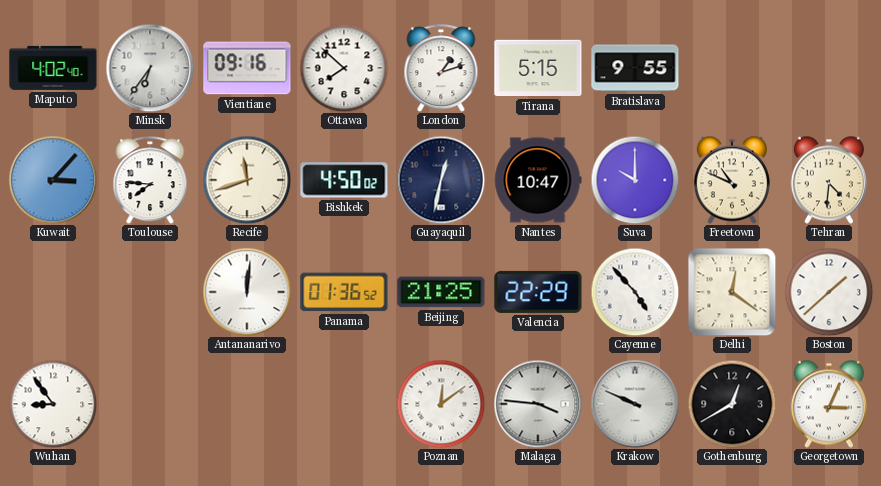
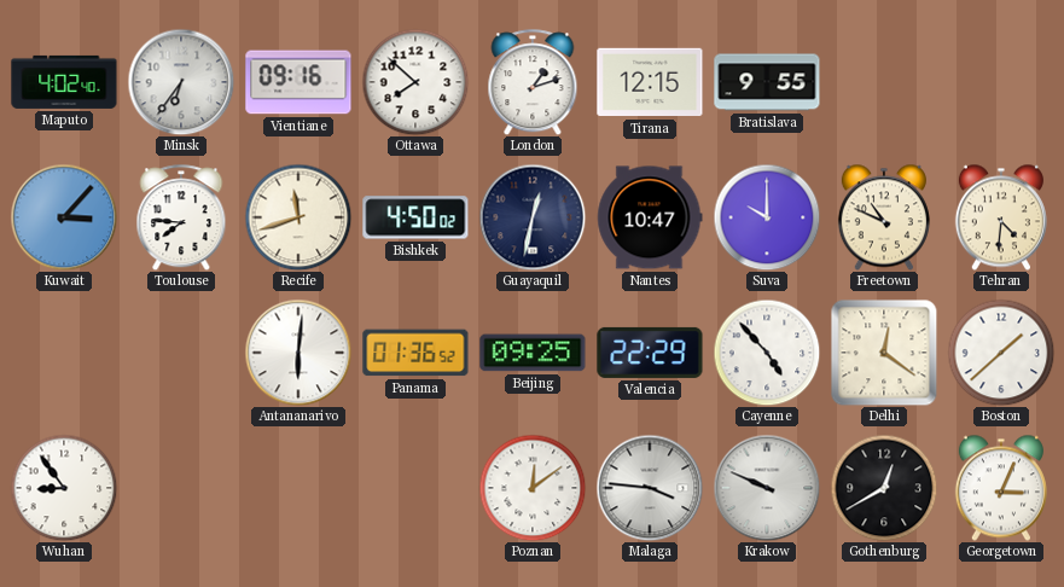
Tirana: 5:15 -> 12:15 (650, 82)
Antananarivo: 12:01 -> 6:01 (298, 353)
Beijing: 21:25 -> 09:25 (533, 353)
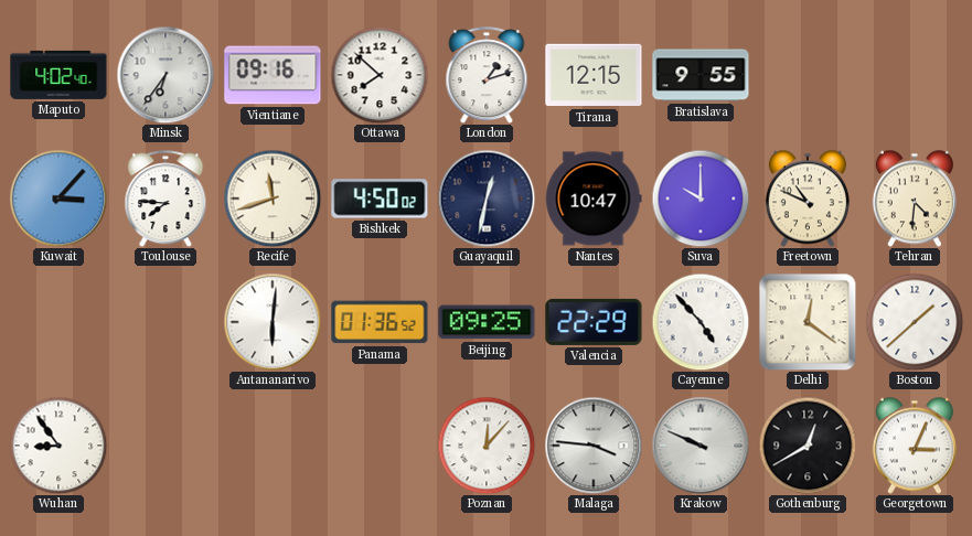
Poznan: 12:09 -> 12:07 (487, 446)
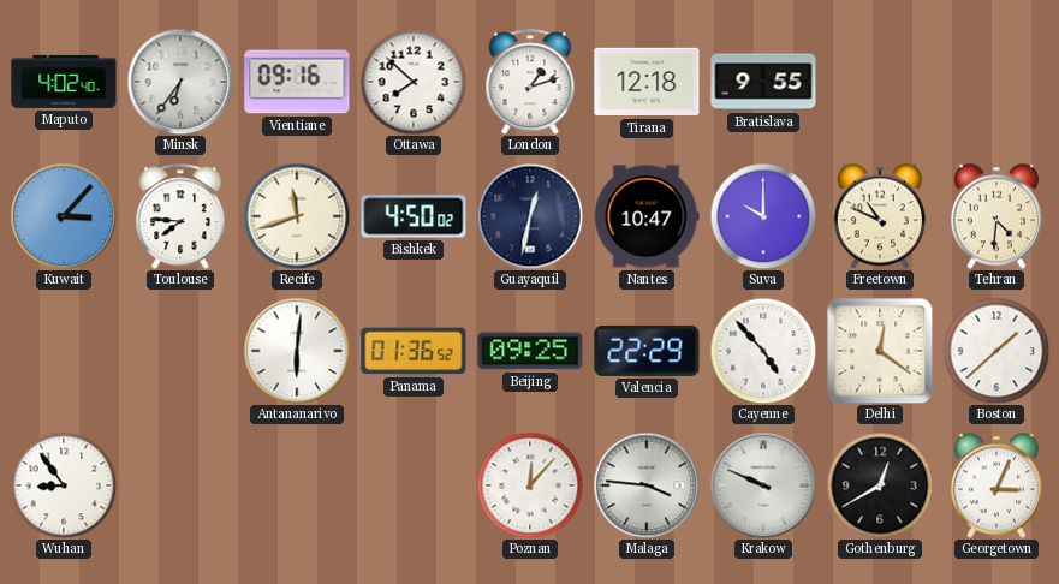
Tirana: 12:15 -> 12:18 (647, 82)
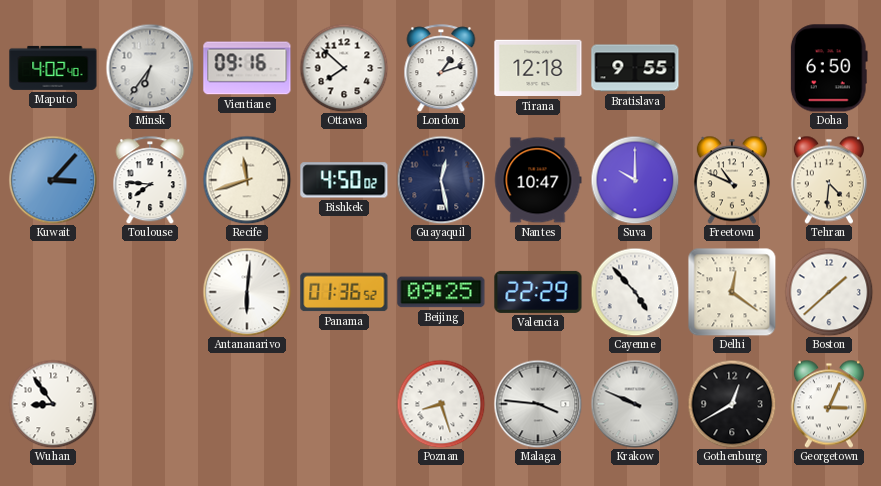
Doha: none -> 6:50 (829, 68)
Guayaquil: 12:32 -> 12:28 (441, 180)
Poznan: 12:07 -> 8:27 (441, 404)
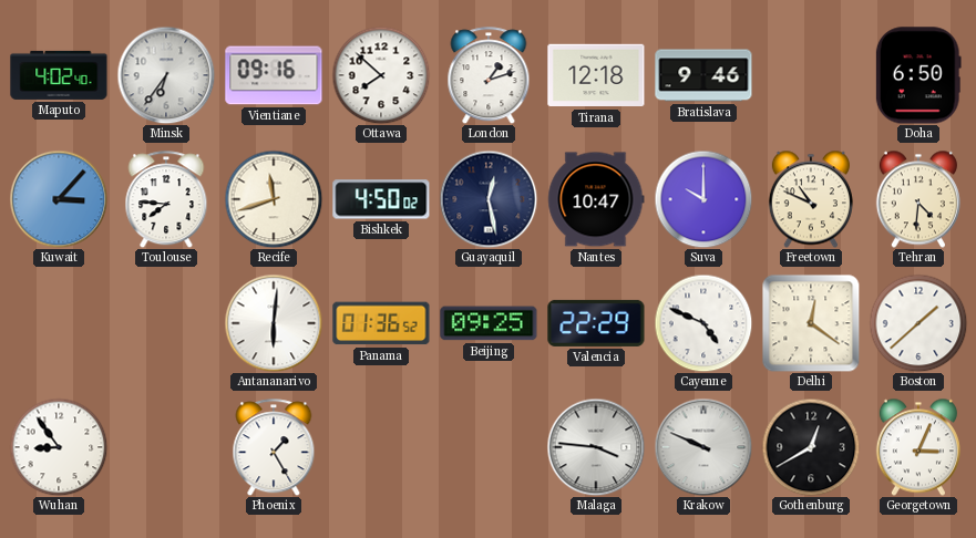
Bratislava: 9:55 -> 9:46 (703, 75)
Cayenne: 4:53 -> 4:49 (703, 323)
Phoenix: none -> 1:25 (274, 447)
Poznan: 8:27 -> none (441, 404)
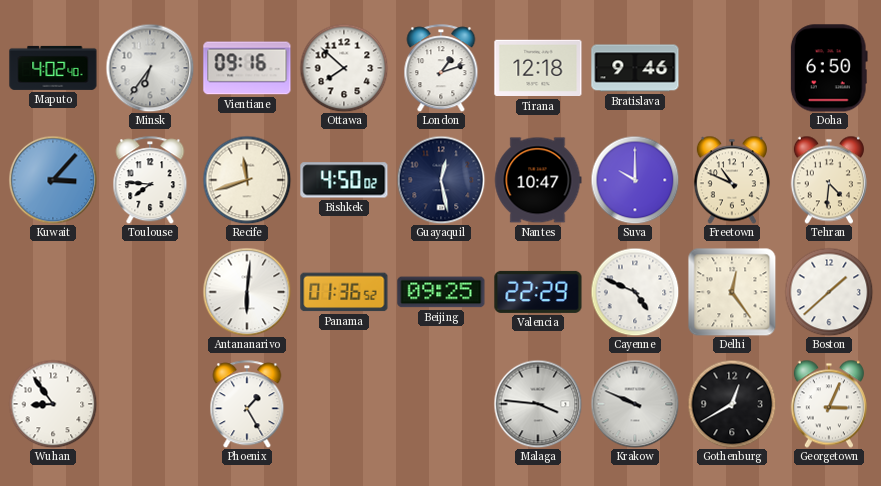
Delhi: 12:21 -> 12:24 (732, 292)
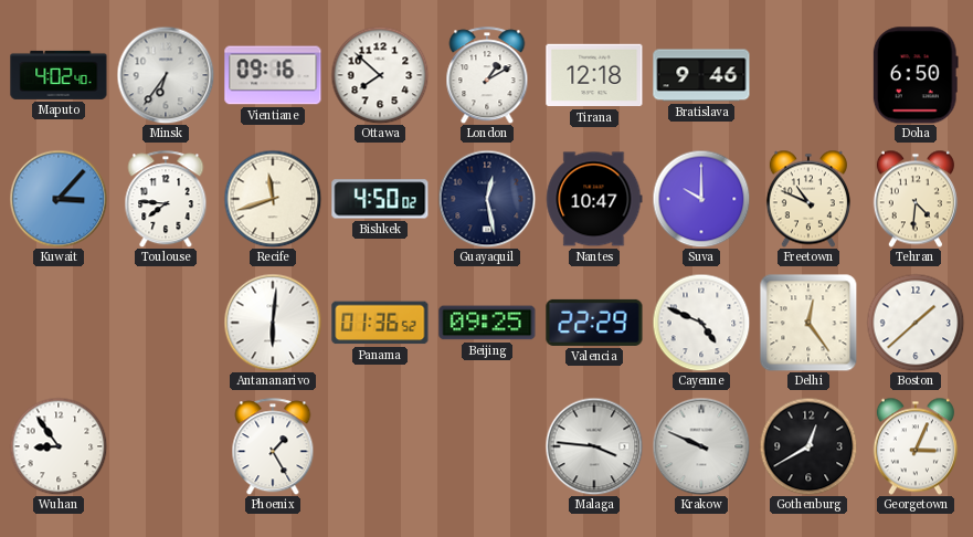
London: 1:12 -> 1:10 (487, 75)
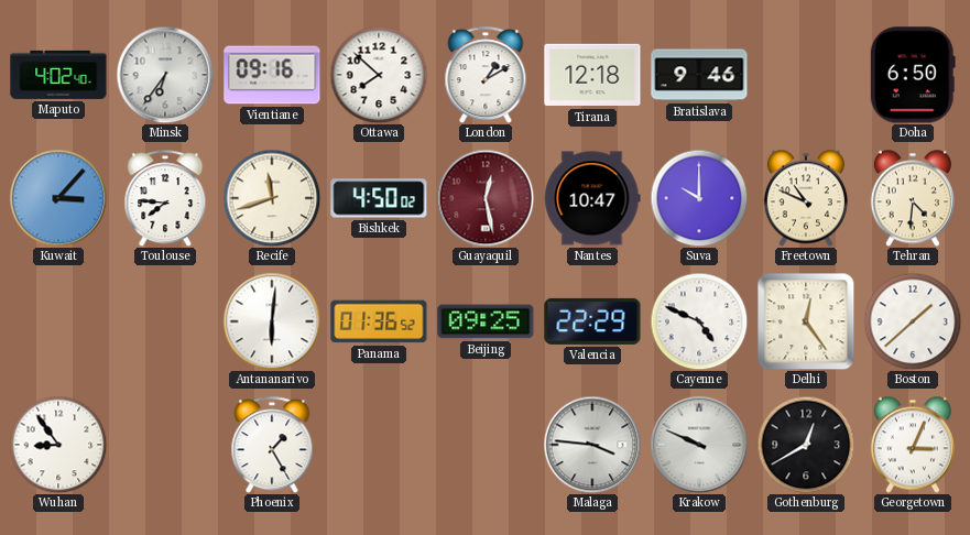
Guayaquil dial: navy -> burgundy (486, 198)
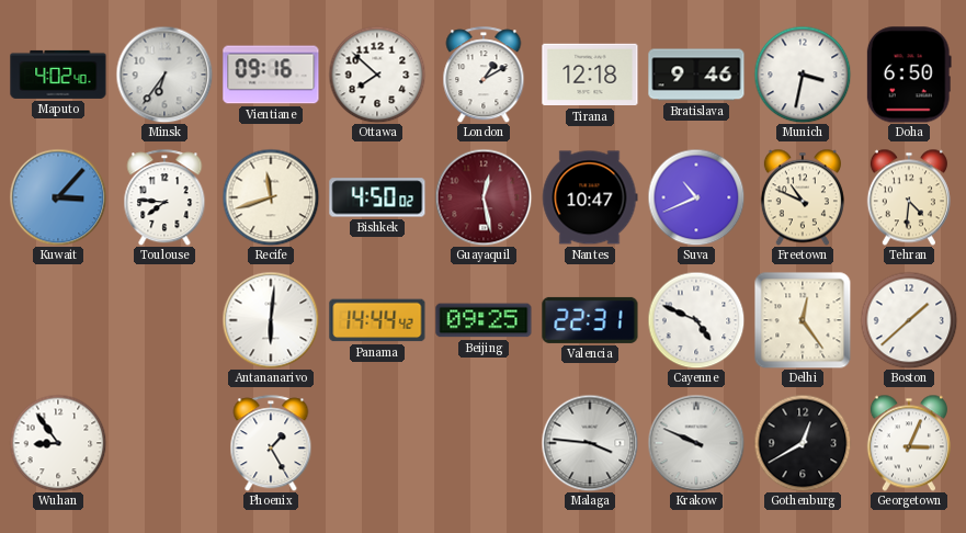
Munich: none -> 3:32 (803, 75)
Suva: 10:00 -> 10:41 (696, 197)
Panama: 01:36 -> 14:44 (377, 320)
Valencia: 22:29 -> 22:31 (590, 320)
